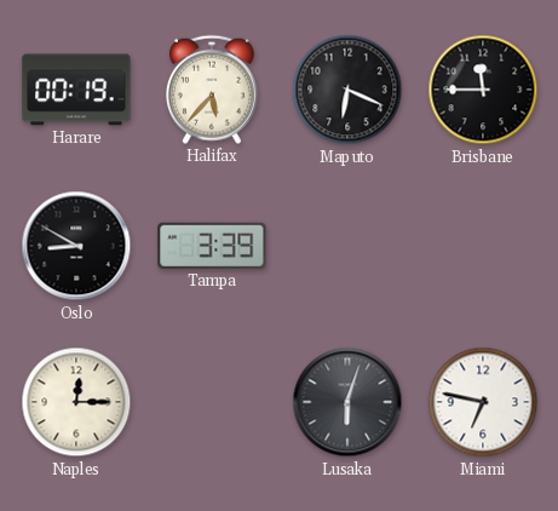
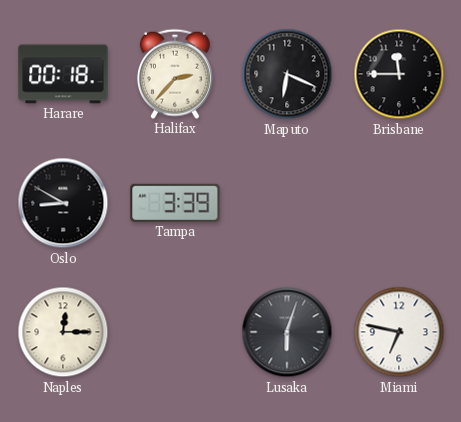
Harare: 00:19 -> 00:18 (63, 74)
Halifax: 5:37 -> 2:37 (175, 74)
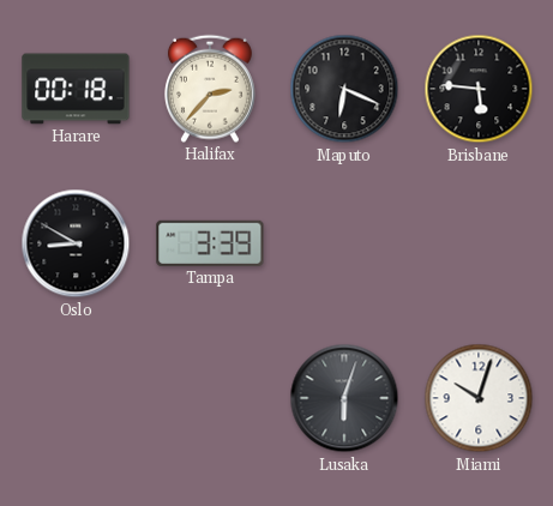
Brisbane: 11:45 -> 5:46 (479, 89)
Naples: 12:15 -> none (63, 332)
Miami: 6:47 -> 10:03 (479, 398)
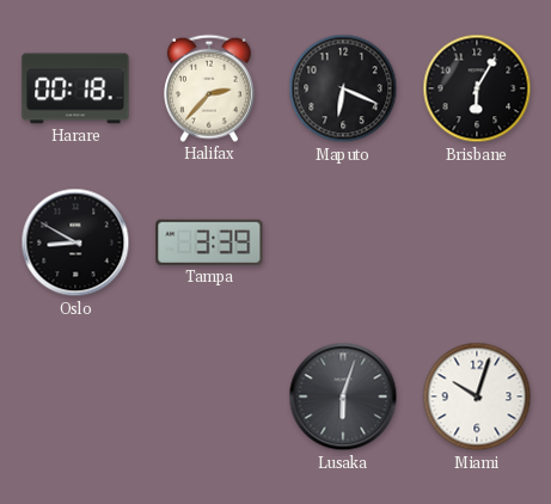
Brisbane: 5:46 -> 6:05 (477, 88)
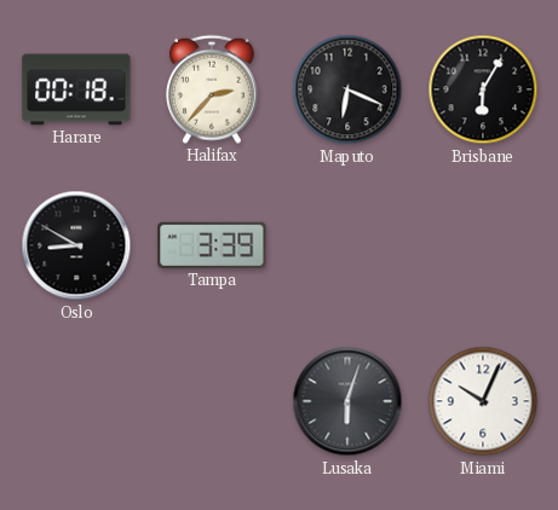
Miami: 10:03 -> 10:04 (483, 401)
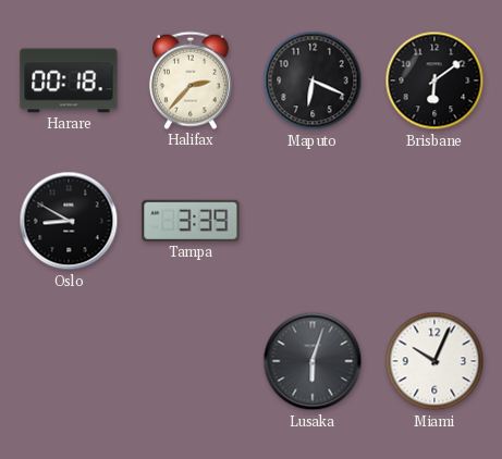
Brisbane: 6:05 -> 6:09 (434, 80)
